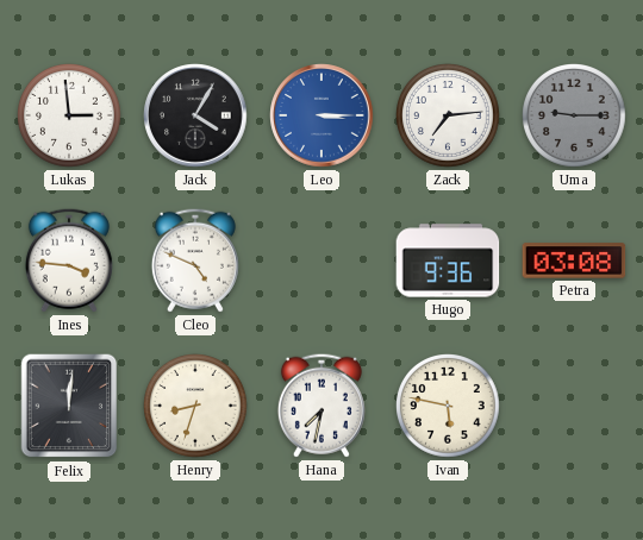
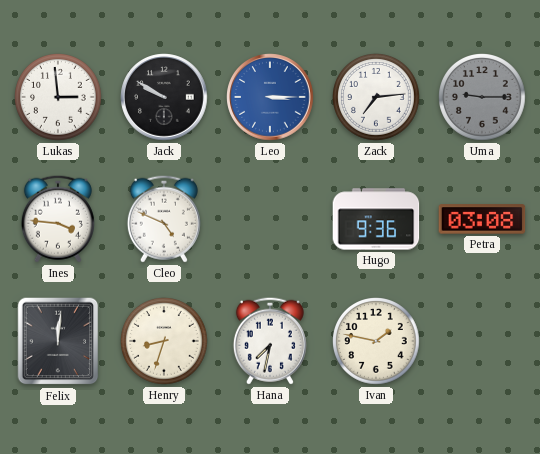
Jack: 4:05 -> 9:50 (164, 97)
Ivan: 5:47 -> 1:47 (377, 342)
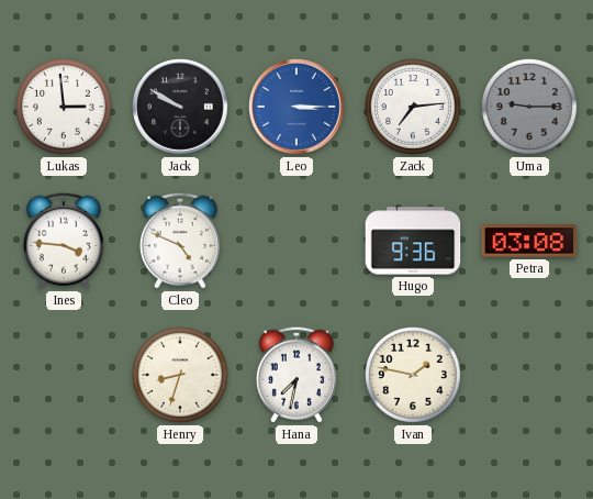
Felix: 12:01 -> none (58, 341)
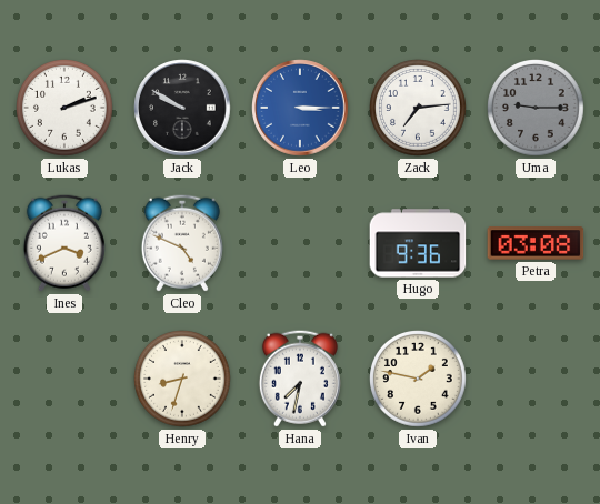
Lukas: 2:59 -> 2:12 (66, 109)
Ines: 3:46 -> 3:41 (64, 243)
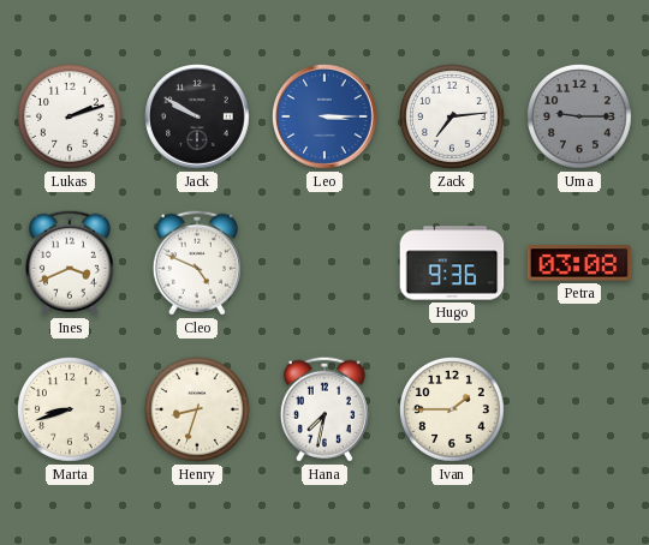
Marta: none -> 8:42 (71, 411)
Ivan: 1:47 -> 1:45 (453, 411)
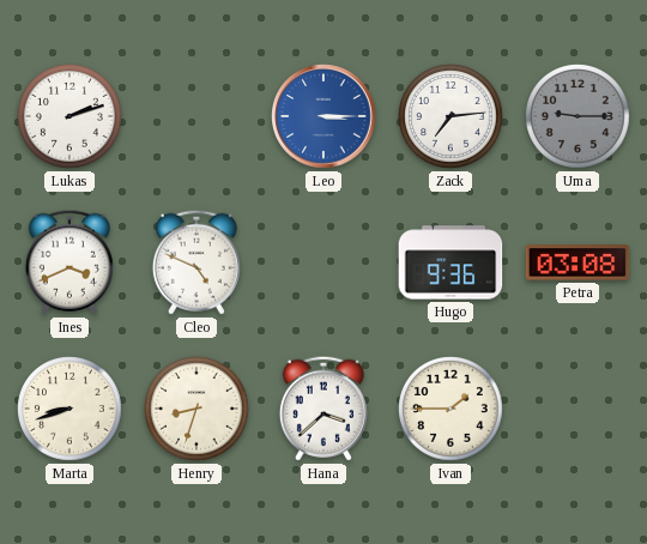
Jack: 9:50 -> none (197, 116)
Hana: 7:32 -> 3:38 (323, 409)
